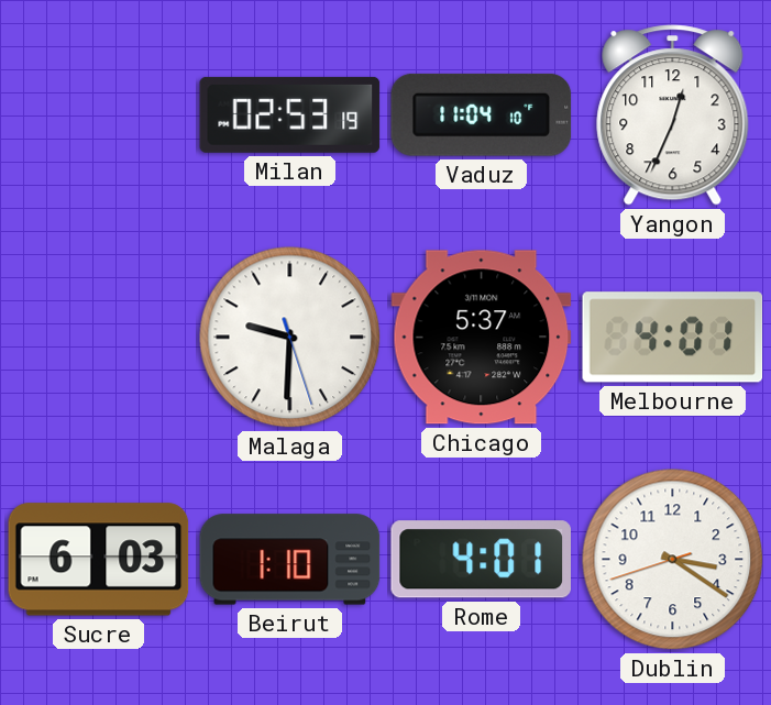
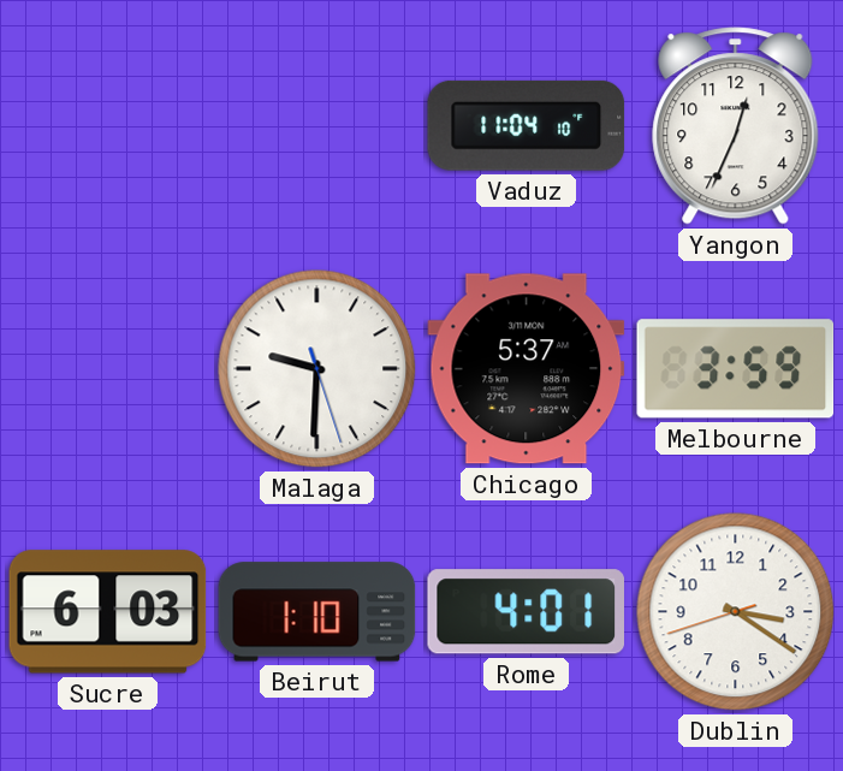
Milan: 02:53 -> none (290, 114)
Melbourne: 4:01 -> 3:59 (736, 369)
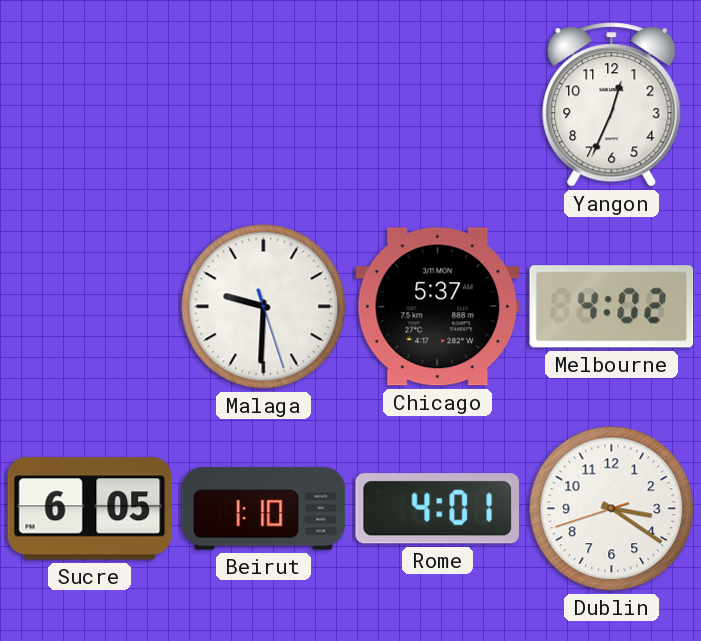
Vaduz: 11:04 -> none (527, 125)
Melbourne: 3:59 -> 4:02 (612, 307)
Sucre: 6:03 -> 6:05 (90, 509)
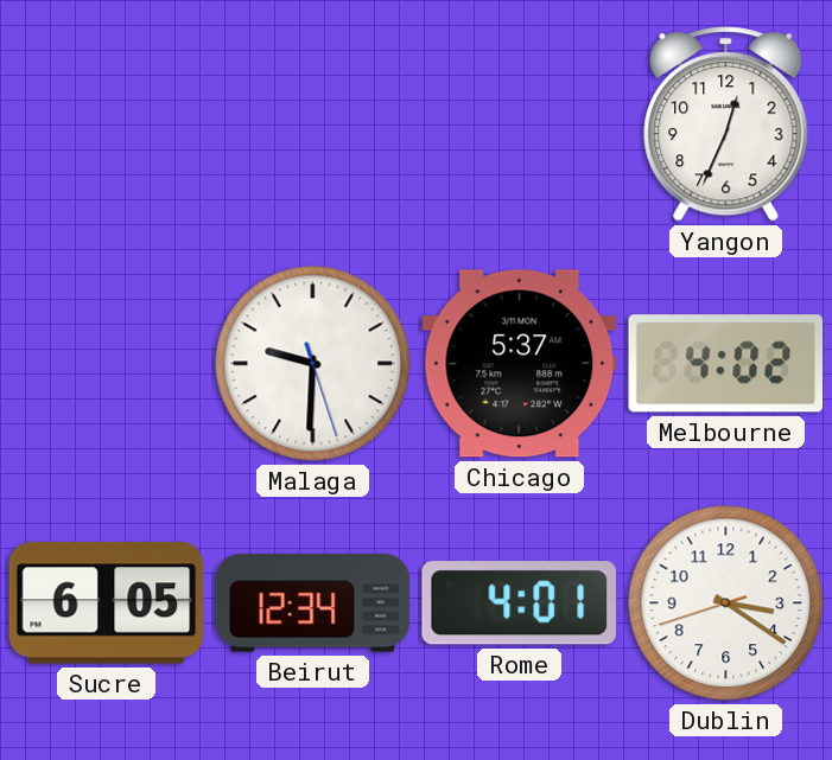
Beirut: 1:10 -> 12:34 (313, 603)
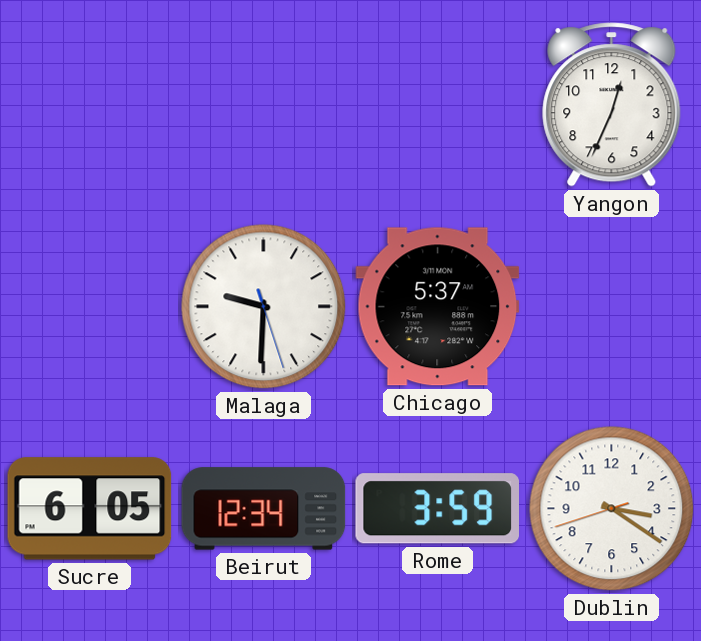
Melbourne: 4:02 -> none (726, 364)
Rome: 4:01 -> 3:59 (437, 509)
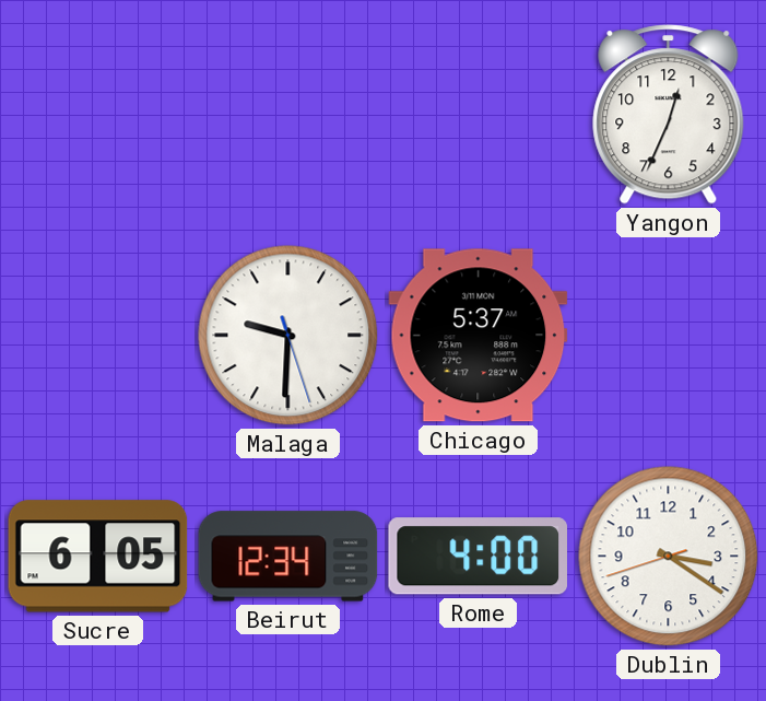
Rome: 3:59 -> 4:00 (478, 557)
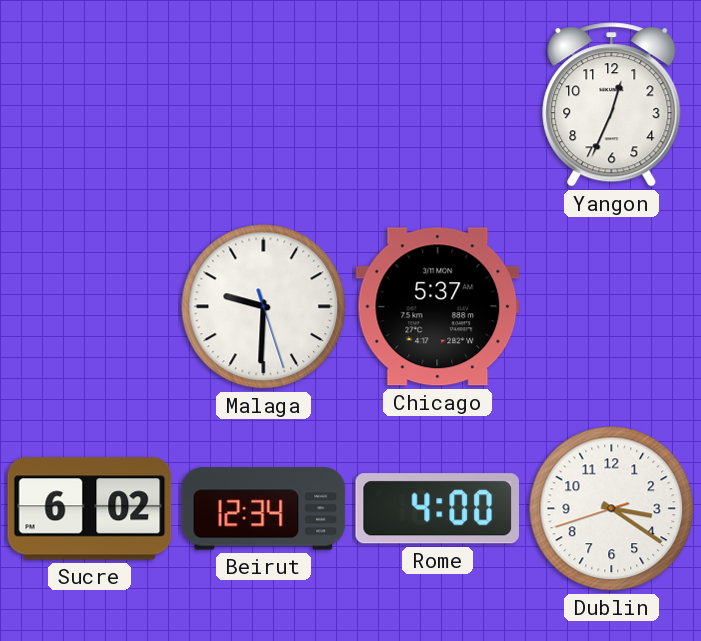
Sucre: 6:05 -> 6:02 (90, 509)
